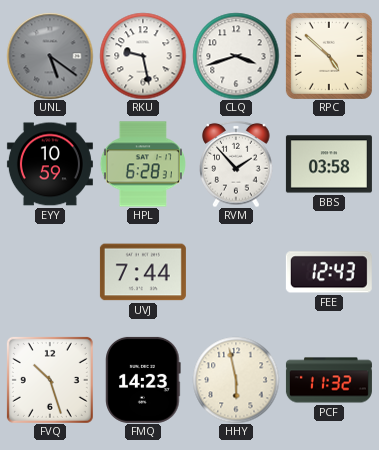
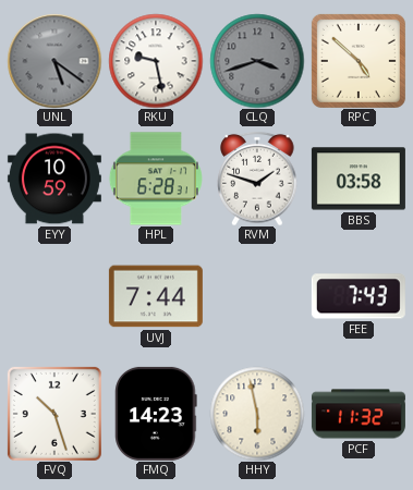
CLQ dial: white -> grey (257, 61)
RVM: 1:53 -> 1:48 (257, 179)
FEE: 12:43 -> 7:43 (359, 296)
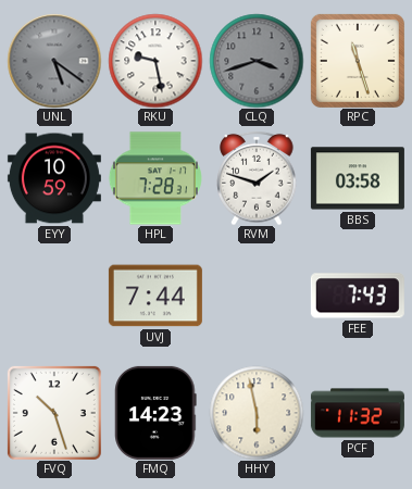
RPC: 4:52 -> 11:27 (358, 61)
HPL: 6:28 -> 7:28 (155, 178)
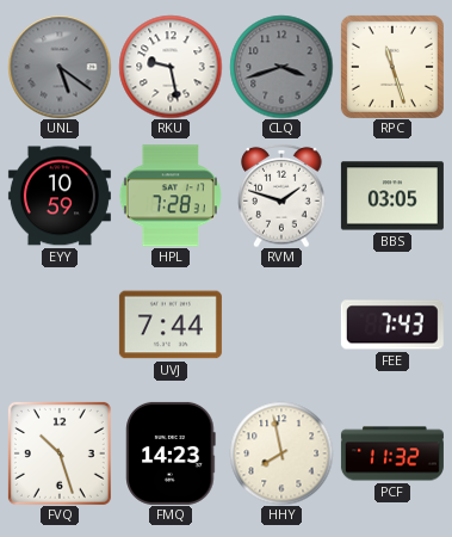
BBS: 03:58 -> 03:05 (392, 196)
HHY: 5:58 -> 7:58 (281, 453)
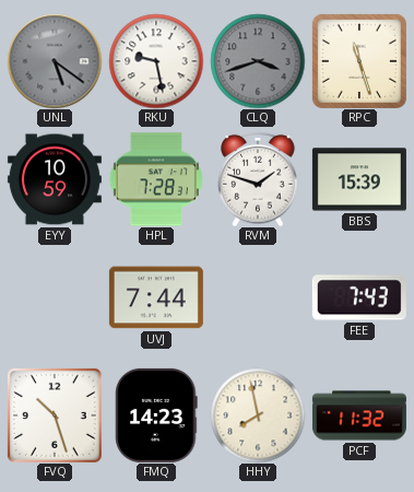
BBS: 03:05 -> 15:39 (359, 179)
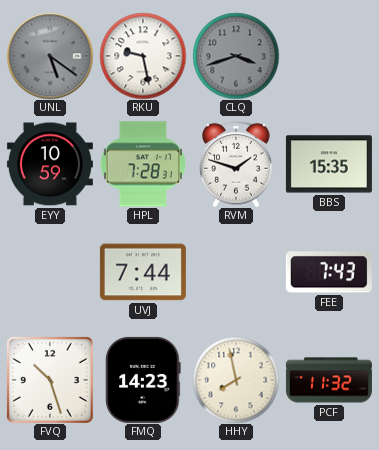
RPC: 11:27 -> none (359, 61)
BBS: 15:39 -> 15:35 (329, 164)
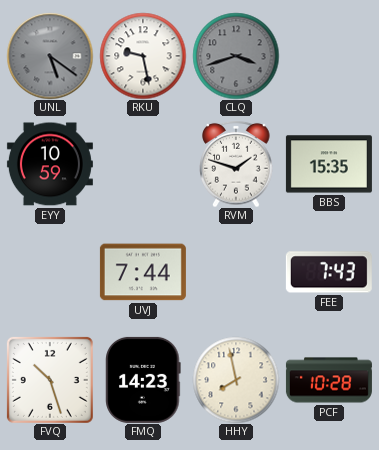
HPL: 7:28 -> none (143, 164)
PCF: 11:32 -> 10:28 (329, 380)
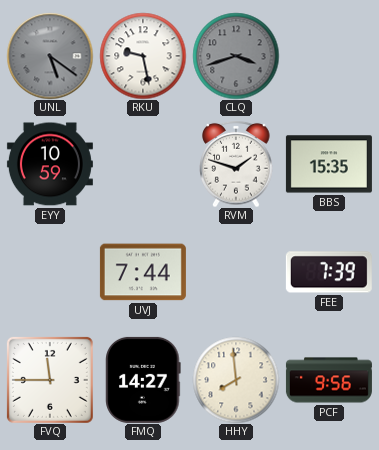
FEE: 7:43 -> 7:39 (329, 272)
FVQ: 10:27 -> 11:45 (50, 380)
FMQ: 14:23 -> 14:27 (143, 380)
HHY: 7:58 -> 7:59 (236, 380)
PCF: 10:28 -> 9:56 (329, 380)
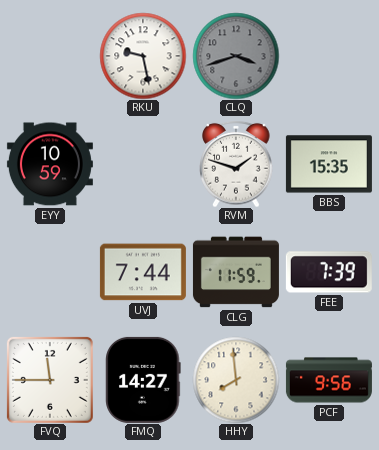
UNL: 5:21 -> none (50, 56)
CLG: none -> 11:59 (236, 272)
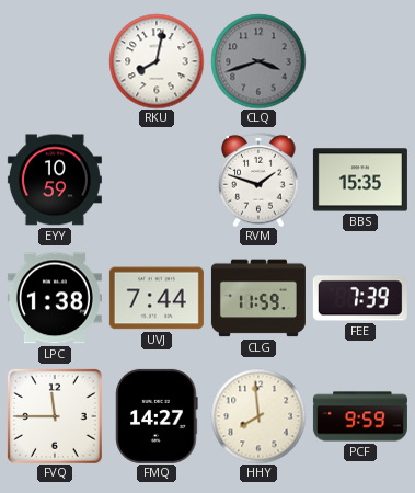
RKU: 9:28 -> 8:02 (157, 61)
LPC: none -> 1:38 (55, 298)
PCF: 9:56 -> 9:59 (360, 416)
